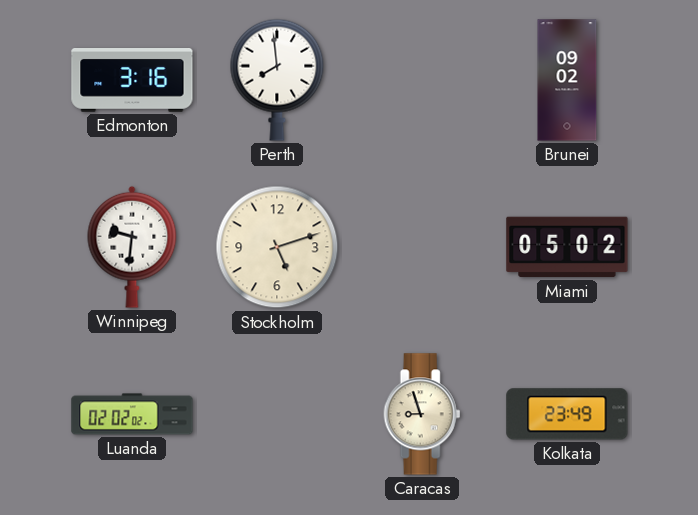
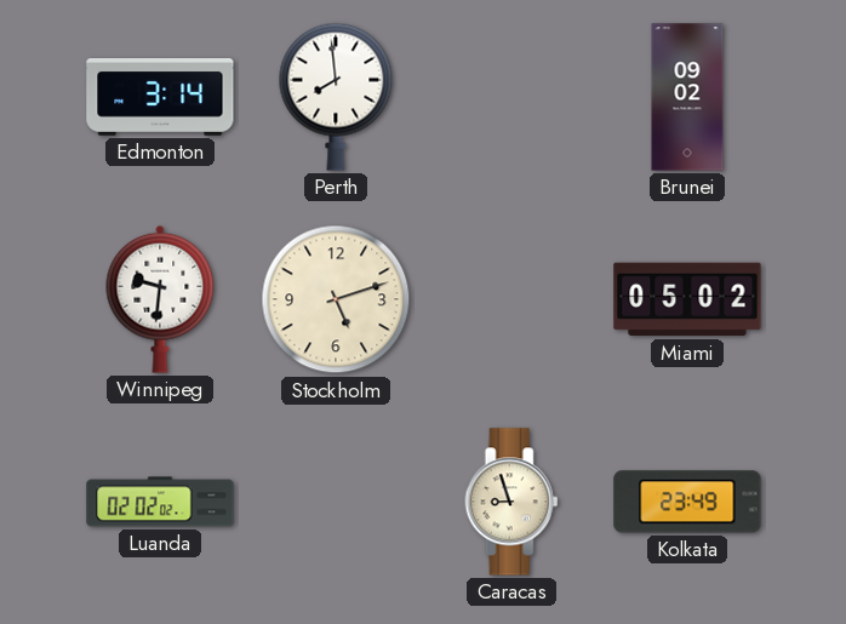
Edmonton: 3:16 -> 3:14 (160, 98)
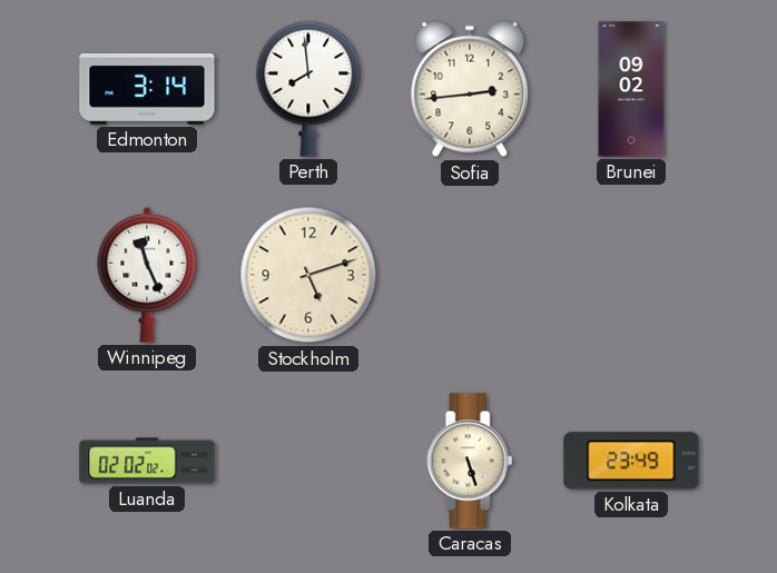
Sofia: none -> 2:44 (470, 89)
Winnipeg: 9:31 -> 11:26 (147, 275)
Miami: 05:02 -> none (687, 299)
Caracas: 8:57 -> 5:27 (470, 461)
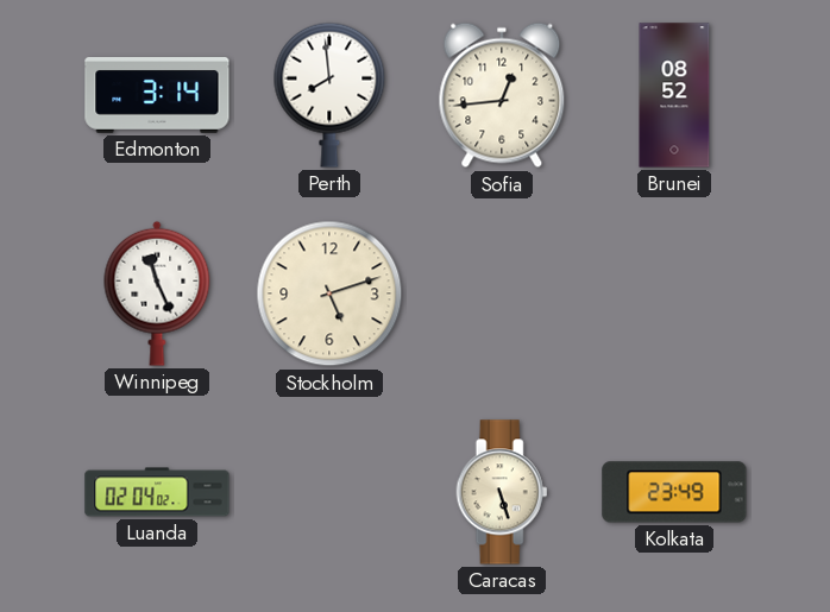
Sofia: 2:44 -> 12:44 (502, 95)
Brunei: 09:02 -> 08:52 (674, 95)
Luanda: 02:02 -> 02:04 (157, 492)
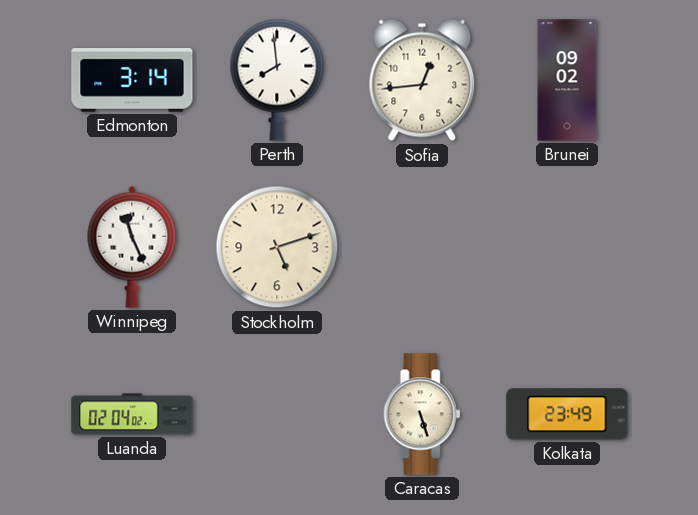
Brunei: 08:52 -> 09:02 (567, 80)
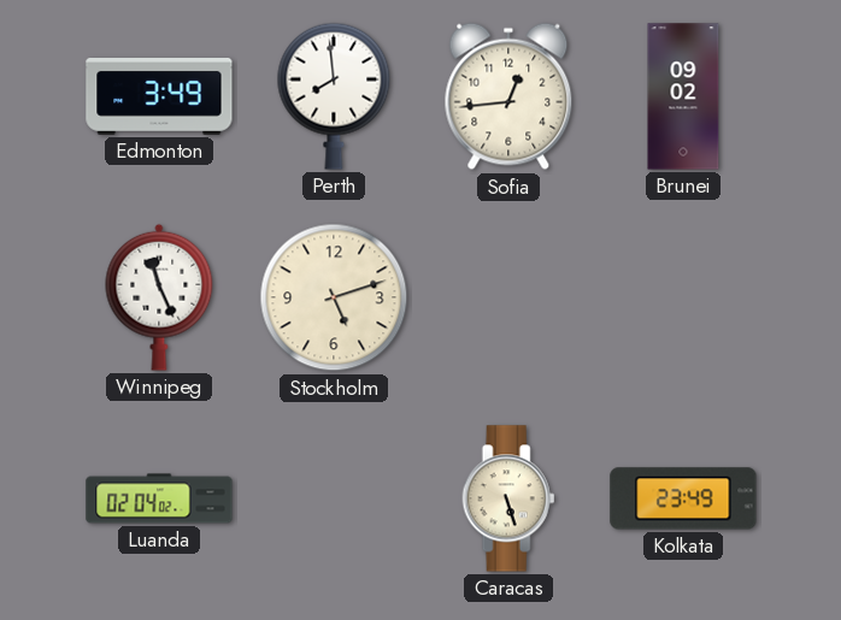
Edmonton: 3:14 -> 3:49 (159, 98)
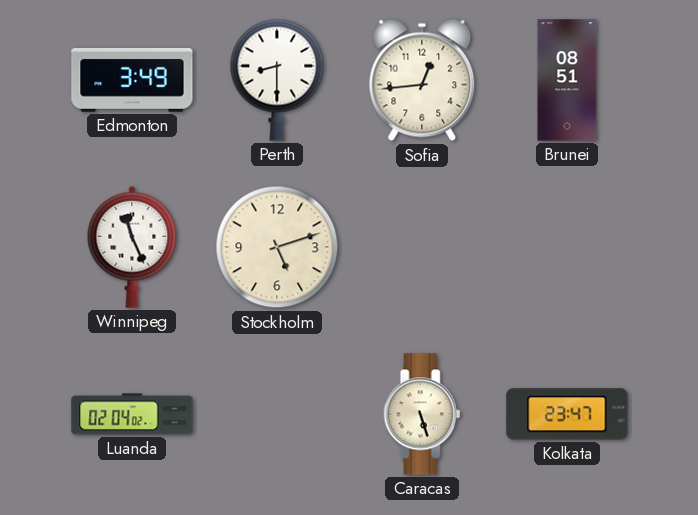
Perth: 7:59 -> 8:30 (277, 80)
Brunei: 09:02 -> 08:51 (567, 80)
Kolkata: 23:49 -> 23:47 (567, 414)
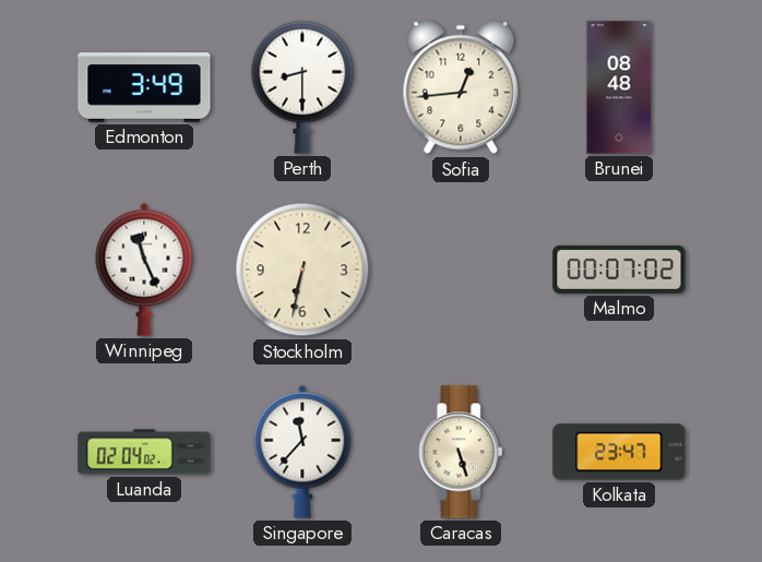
Brunei: 08:51 -> 08:48 (619, 87)
Stockholm: 5:12 -> 6:32 (302, 270)
Malmo: none -> 00:07 (619, 270)
Singapore: none -> 11:37 (302, 452)
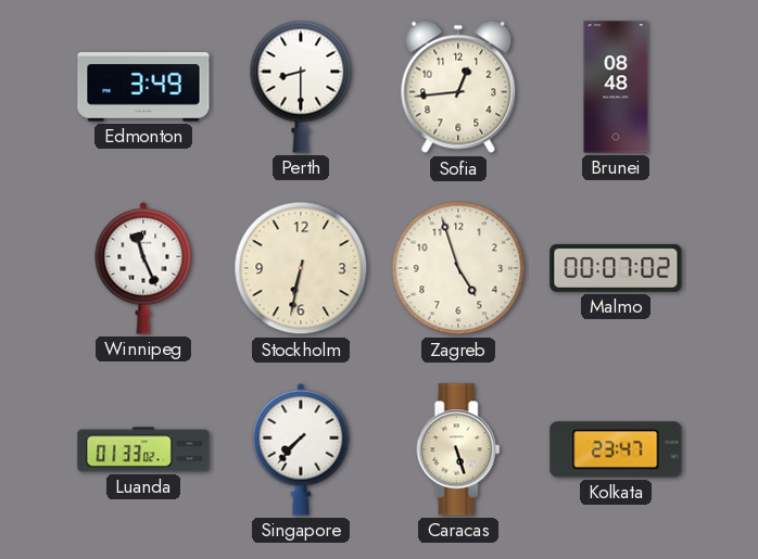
Zagreb: none -> 4:57 (458, 268)
Luanda: 02:04 -> 01:33 (143, 449)
Singapore: 11:37 -> 7:37 (301, 449)
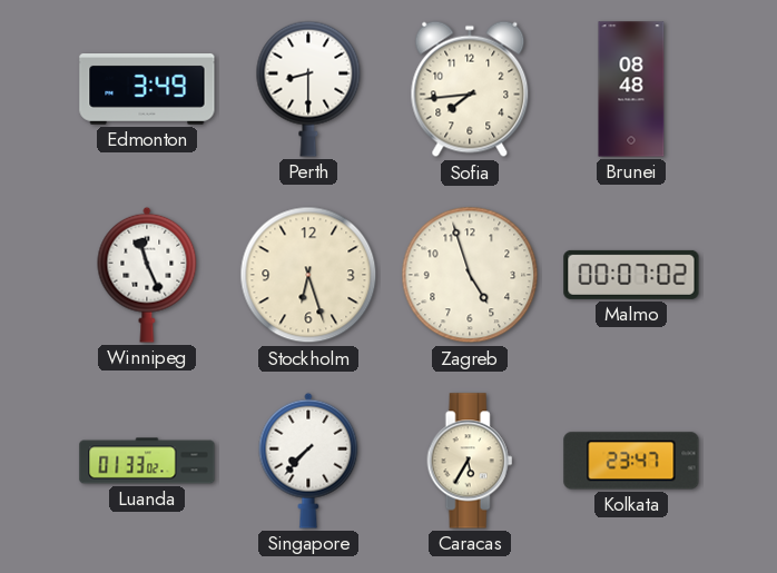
Sofia: 12:44 -> 7:44 (470, 89)
Stockholm: 6:32 -> 6:27 (308, 275)
Caracas: 5:27 -> 5:35 (470, 461)
